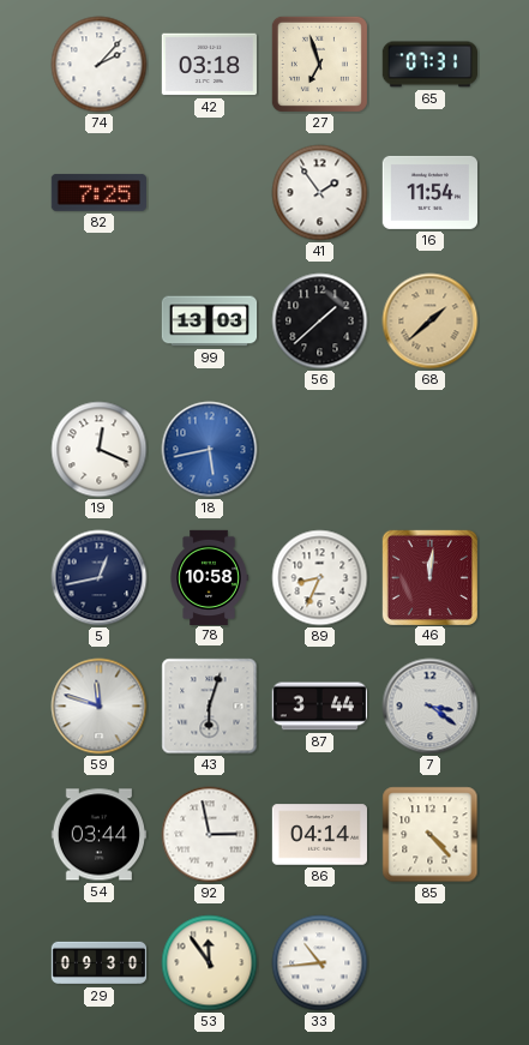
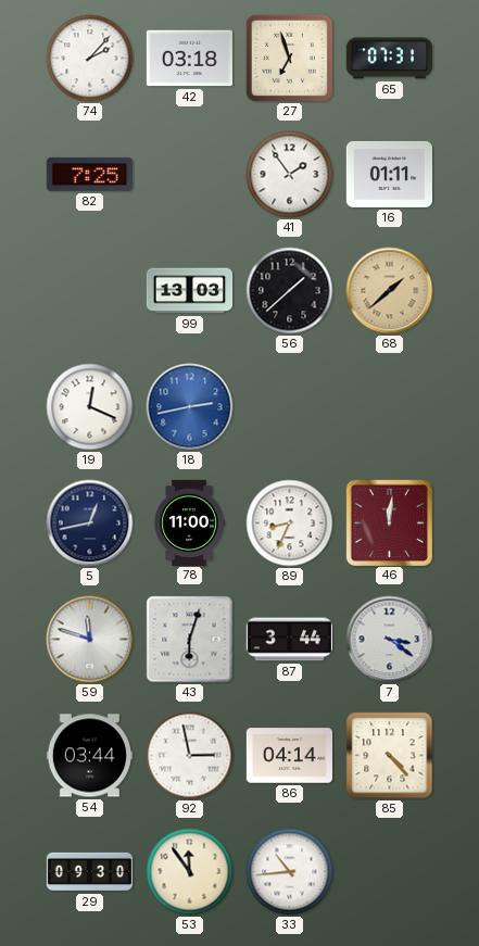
16: 11:54 -> 01:11 (389, 174)
18: 5:43 -> 2:43 (190, 407)
78: 10:58 -> 11:00 (189, 522)
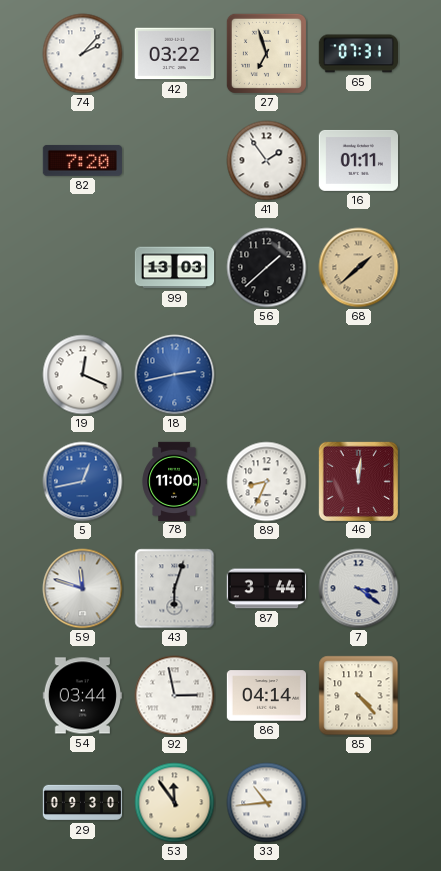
42: 03:18 -> 03:22 (174, 54)
82: 7:25 -> 7:20 (82, 160)
5 dial: navy -> blue (83, 482)
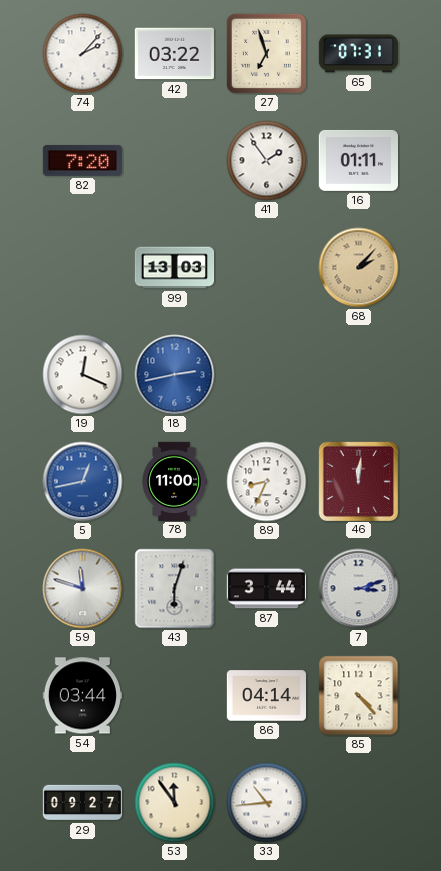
56: 1:38 -> none (267, 268)
68: 1:38 -> 2:07 (359, 268)
7: 3:21 -> 3:12 (359, 589)
92: 2:58 -> none (175, 696)
29: 09:30 -> 09:27 (83, 803)
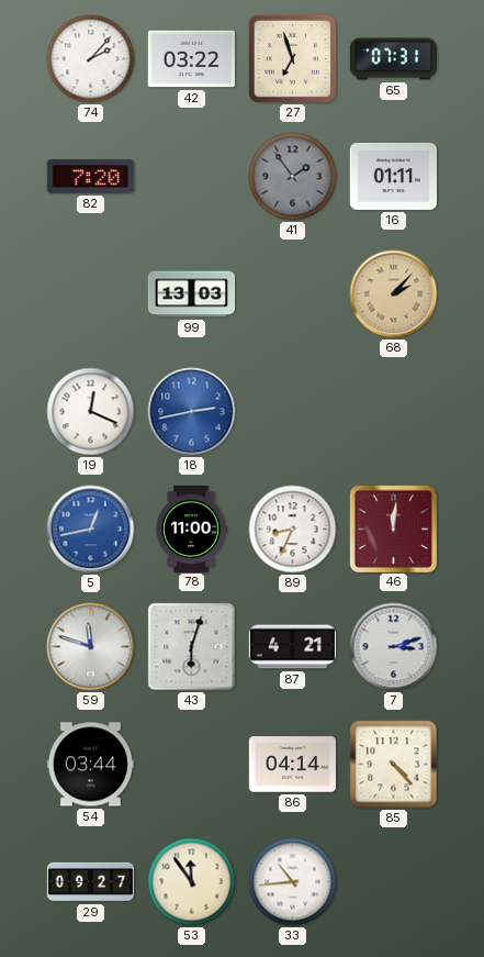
41 dial: white -> grey (293, 177)
87: 3:44 -> 4:21 (292, 647)
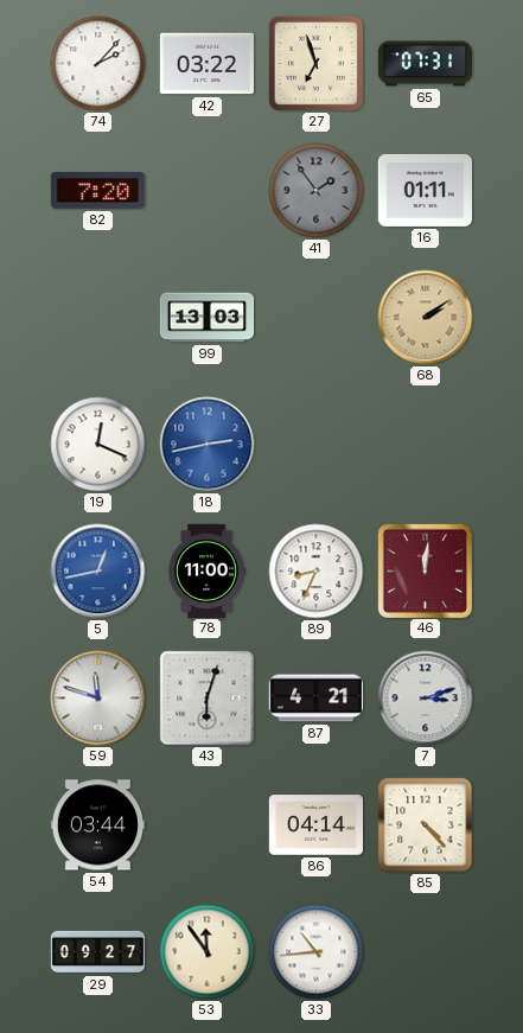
68: 2:07 -> 2:09 (426, 318)
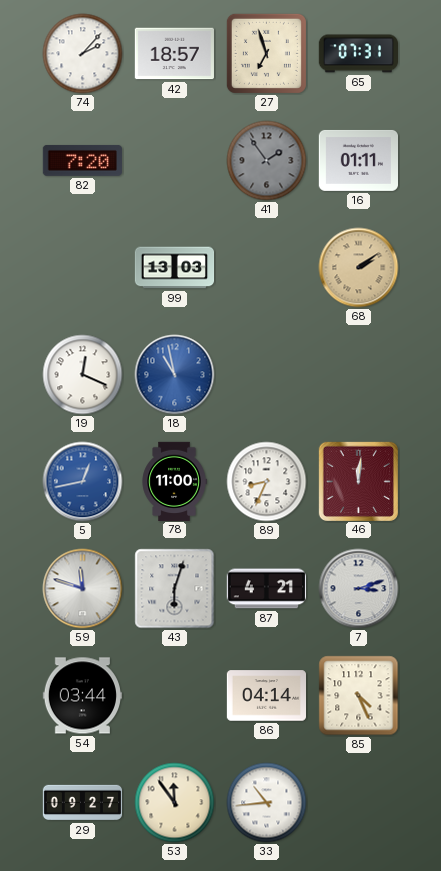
42: 03:22 -> 18:57 (174, 54)
18: 2:43 -> 10:58 (175, 375)
85: 4:23 -> 4:26 (359, 696)
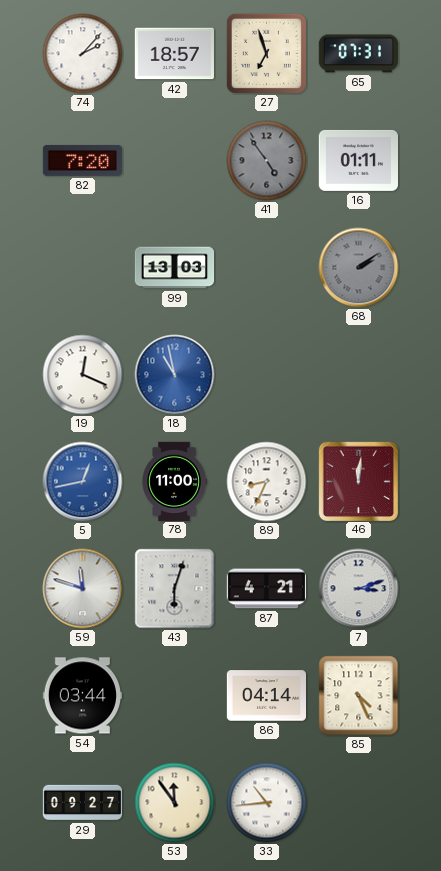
41: 1:54 -> 4:54 (267, 161)
68 dial: champagne -> grey (359, 268)
